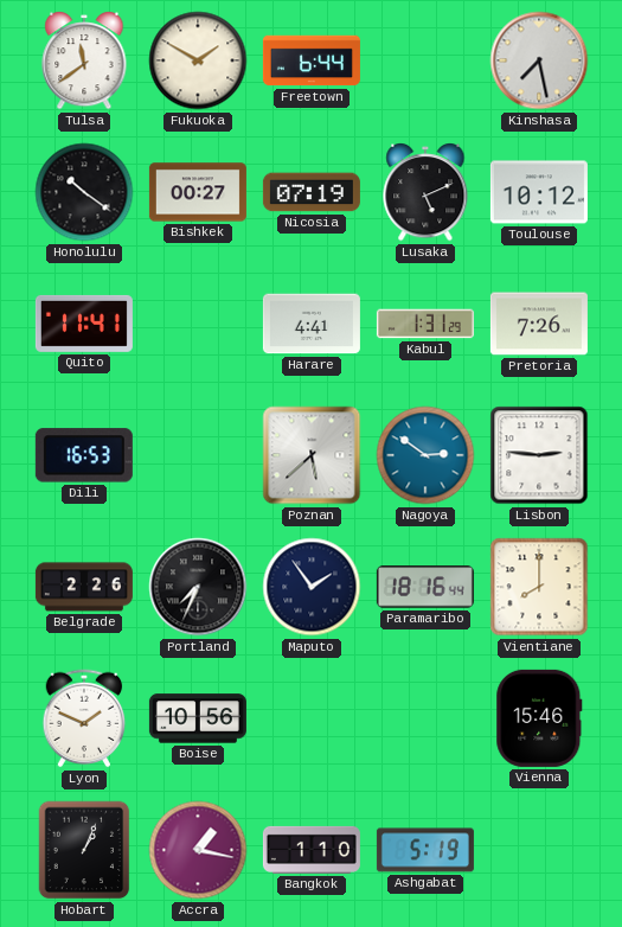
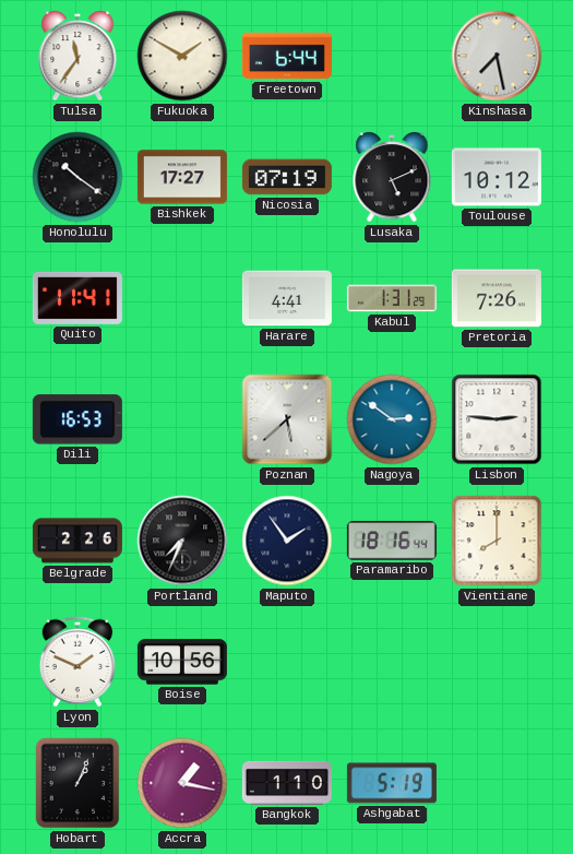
Tulsa: 11:39 -> 11:36 (77, 57)
Bishkek: 00:27 -> 17:27 (182, 177)
Vienna: 15:46 -> none (539, 718)
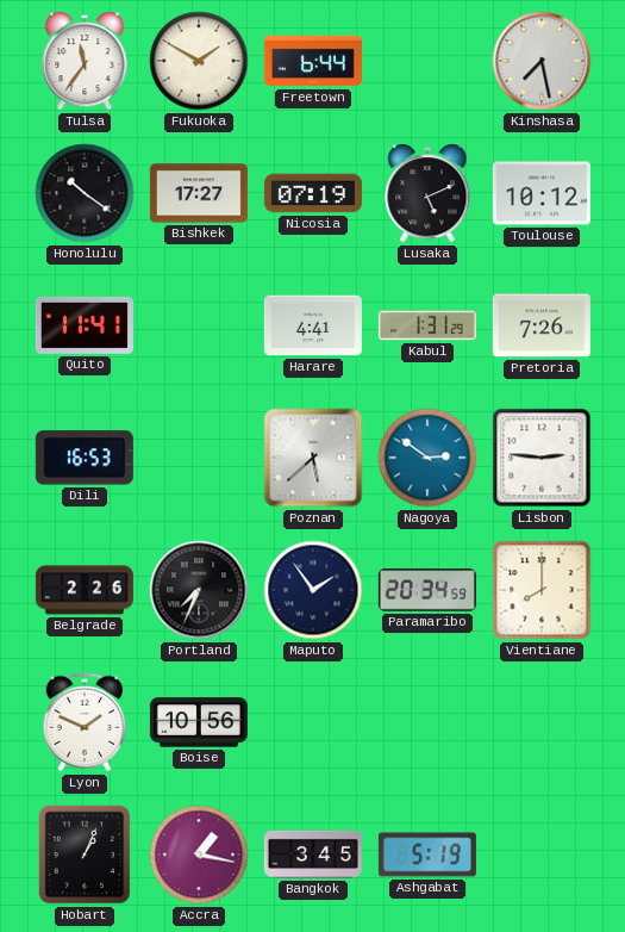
Paramaribo: 18:16 -> 20:34 (427, 590)
Bangkok: 1:10 -> 3:45 (313, 855)
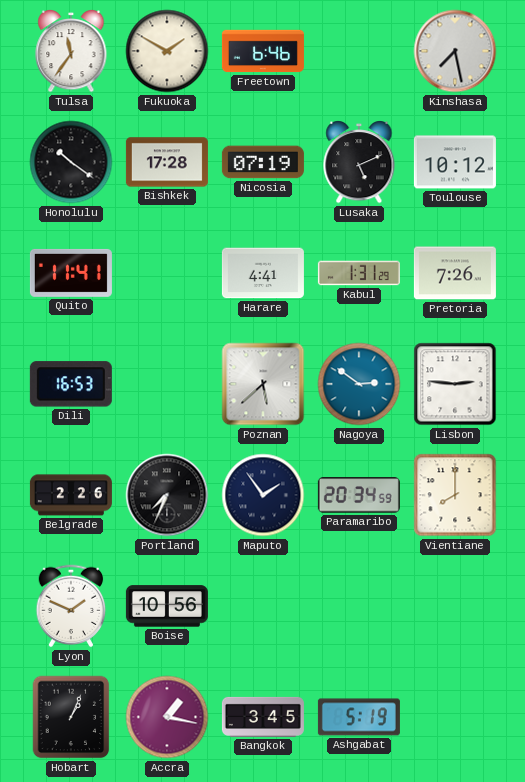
Freetown: 6:44 -> 6:46 (263, 51)
Bishkek: 17:27 -> 17:28 (167, 162)
